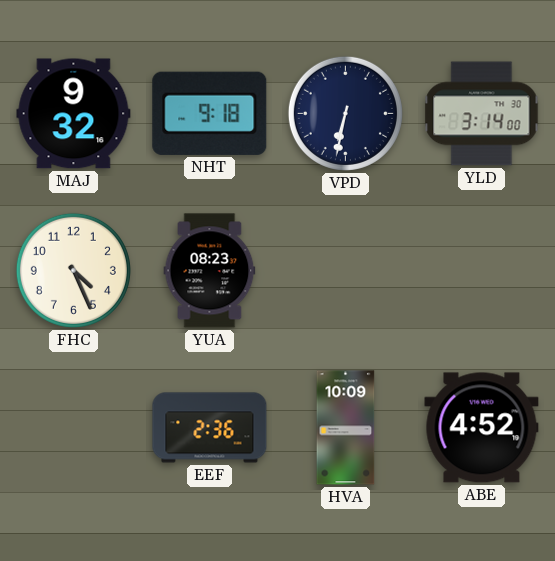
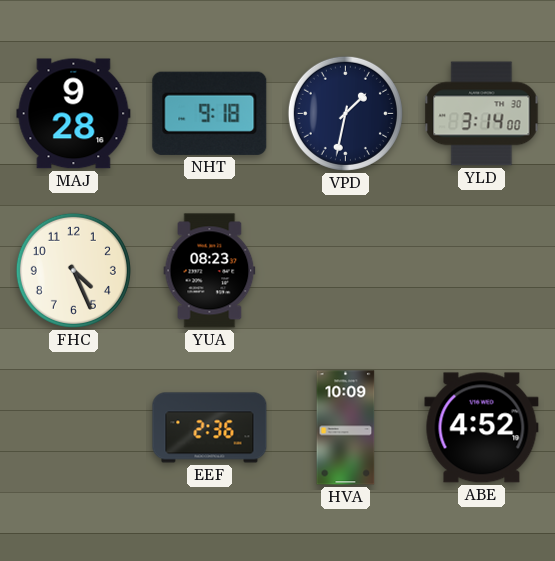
MAJ: 9:32 -> 9:28 (74, 114)
VPD: 6:32 -> 1:32 (345, 113)
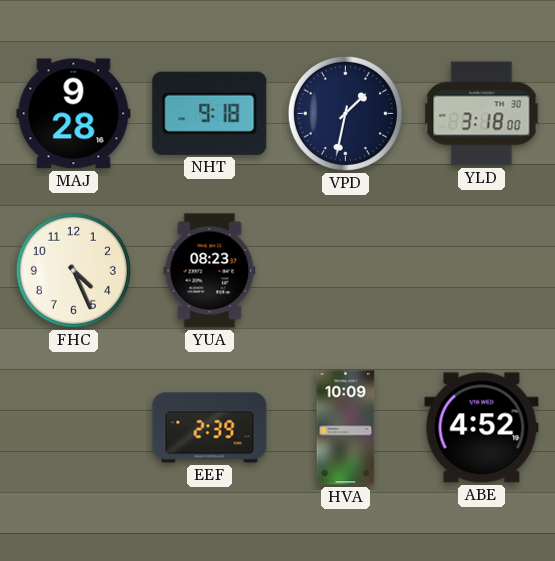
YLD: 3:14 -> 3:18 (482, 114)
EEF: 2:36 -> 2:39 (210, 428)
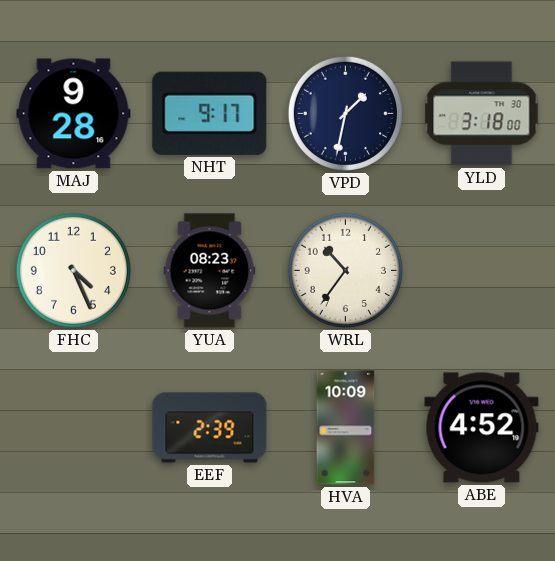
NHT: 9:18 -> 9:17 (210, 113)
WRL: none -> 10:36 (345, 270)
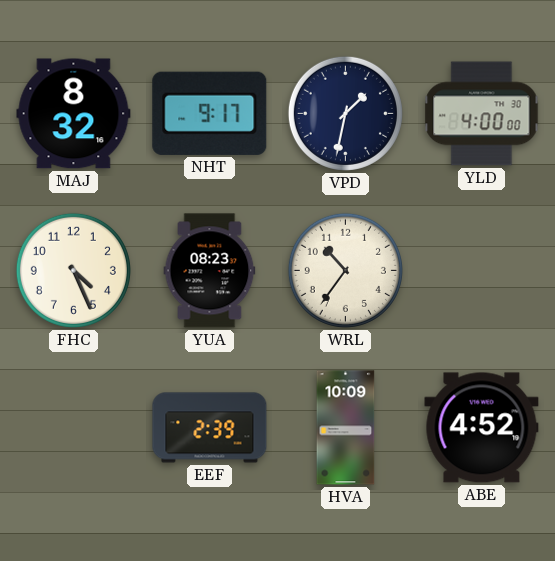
MAJ: 9:28 -> 8:32 (74, 114)
YLD: 3:18 -> 4:00 (482, 114)
